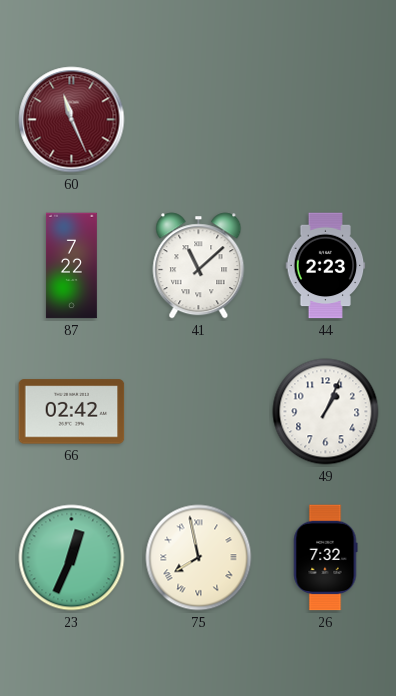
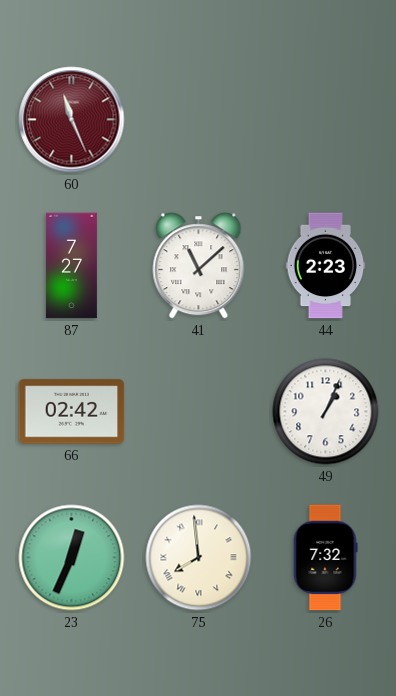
87: 7:22 -> 7:27 (71, 266)
75: 7:58 -> 7:59 (199, 558)
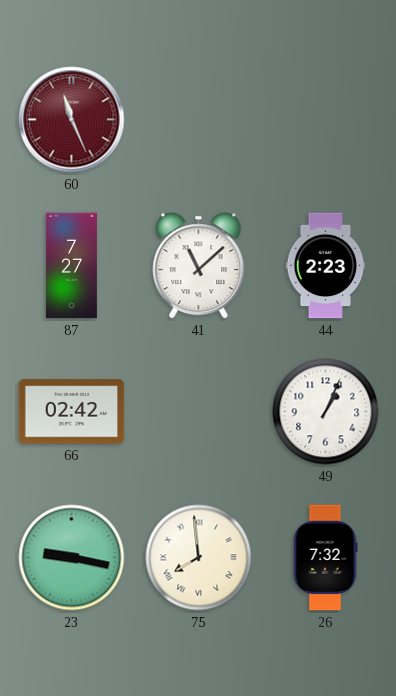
23: 12:34 -> 9:17 (72, 558)
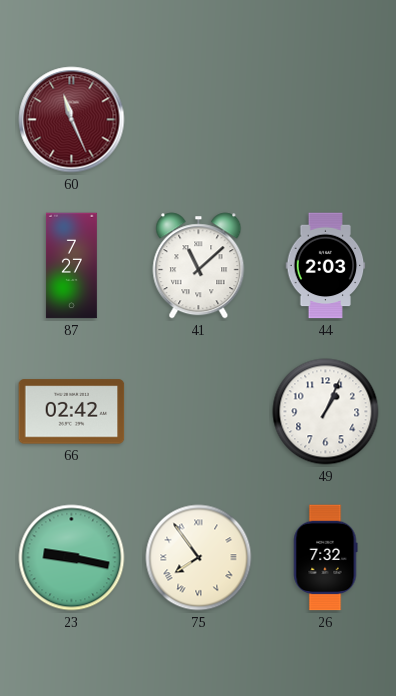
44: 2:23 -> 2:03 (326, 266)
75: 7:59 -> 7:54 (199, 558)
